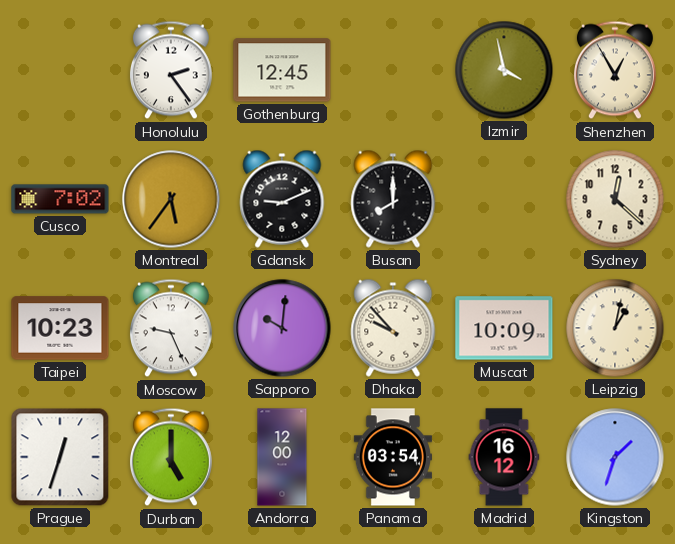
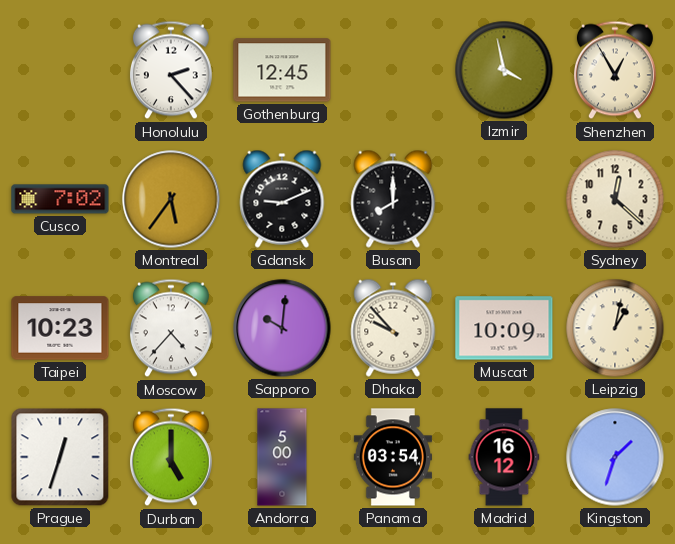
Honolulu: 2:24 -> 2:23 (171, 70)
Moscow: 9:26 -> 4:37 (171, 328)
Andorra: 12:00 -> 5:00 (282, 457)
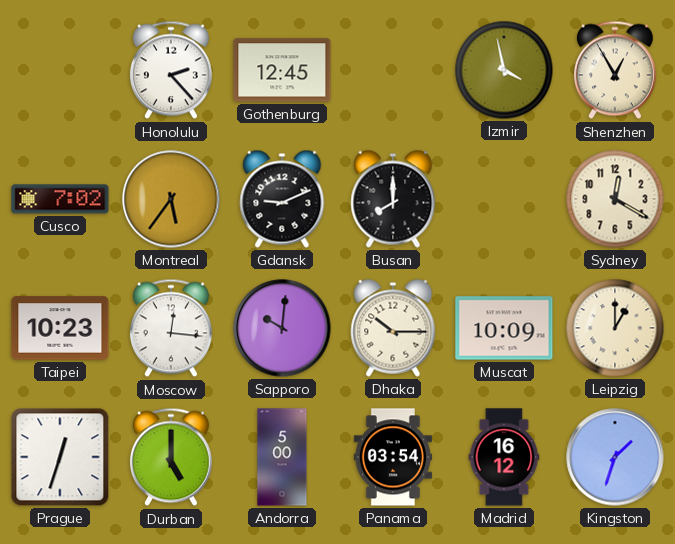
Sydney: 12:22 -> 12:20 (615, 199)
Moscow: 4:37 -> 12:16 (171, 328)
Dhaka: 9:53 -> 10:15 (393, 328)
Leipzig: 1:02 -> 1:00 (615, 328)
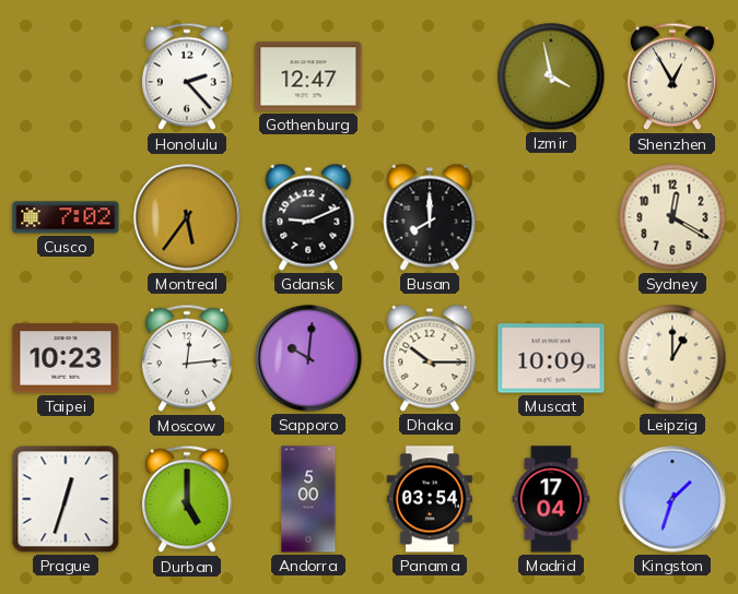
Gothenburg: 12:45 -> 12:47 (308, 76)
Moscow: 12:16 -> 12:14 (187, 358)
Madrid: 16:12 -> 17:04 (551, 499)
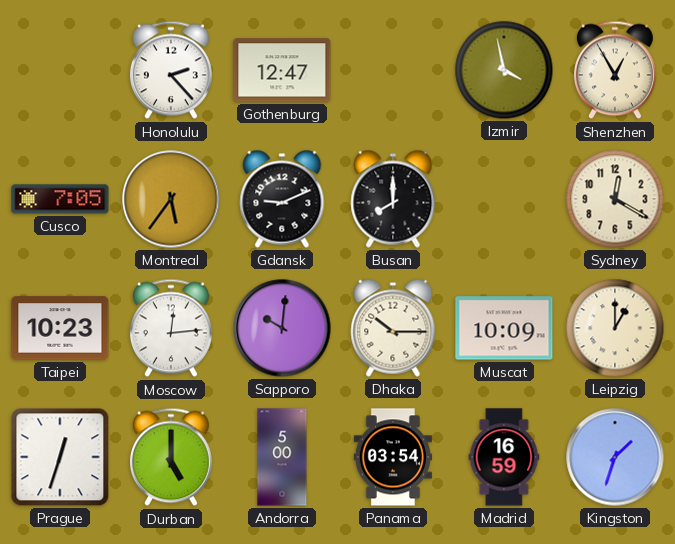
Cusco: 7:02 -> 7:05 (60, 199)
Madrid: 17:04 -> 16:59 (504, 457)
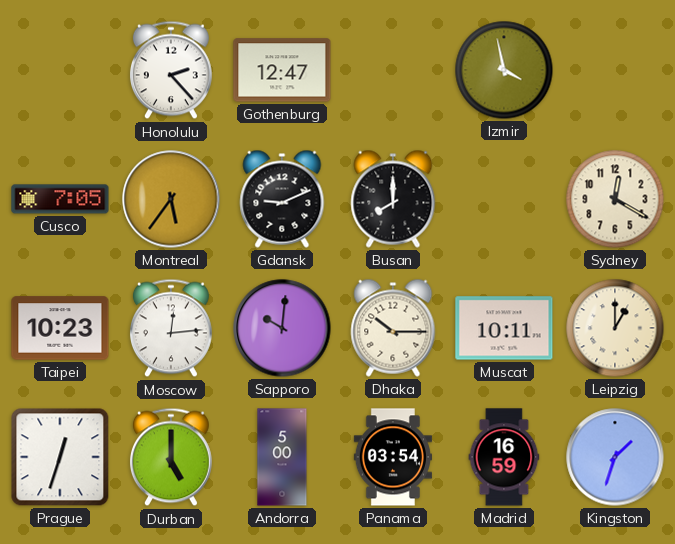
Shenzhen: 12:55 -> none (615, 70)
Muscat: 10:09 -> 10:11 (504, 328)
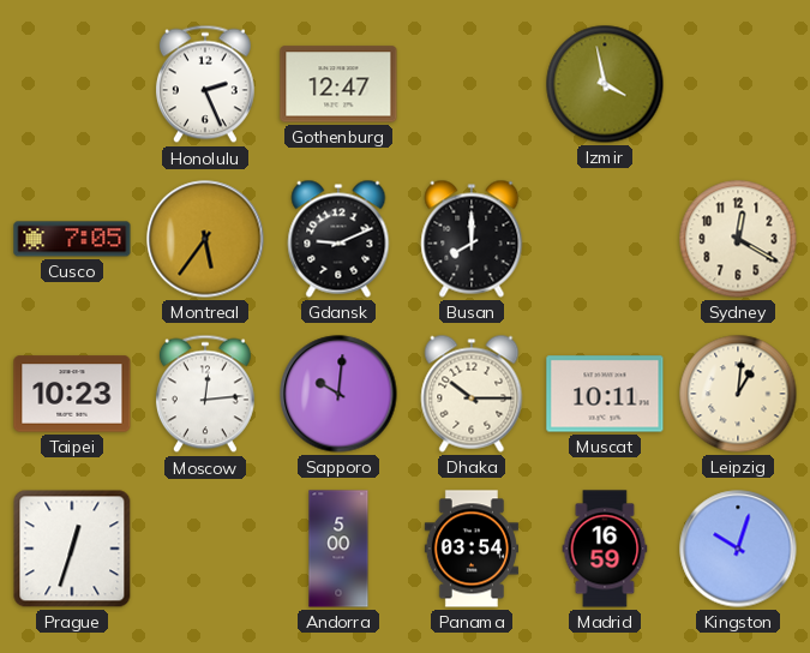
Honolulu: 2:23 -> 2:26 (205, 84)
Leipzig: 1:00 -> 1:01 (738, 394)
Durban: 5:00 -> none (171, 457)
Kingston: 1:33 -> 10:03 (738, 549)
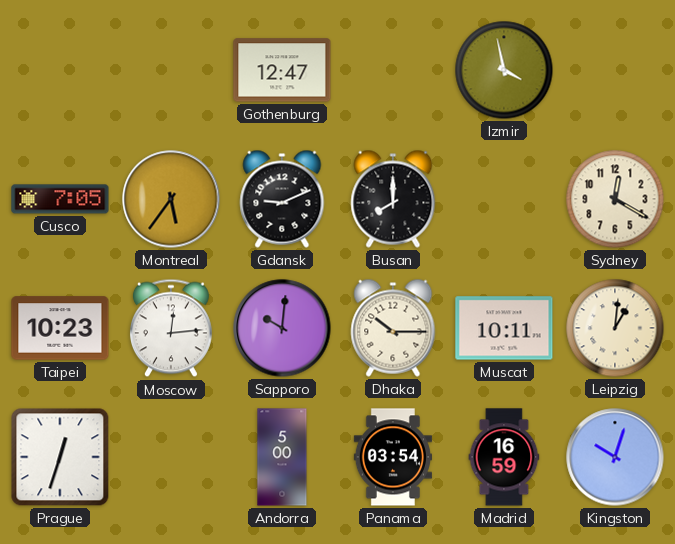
Honolulu: 2:26 -> none (205, 84)
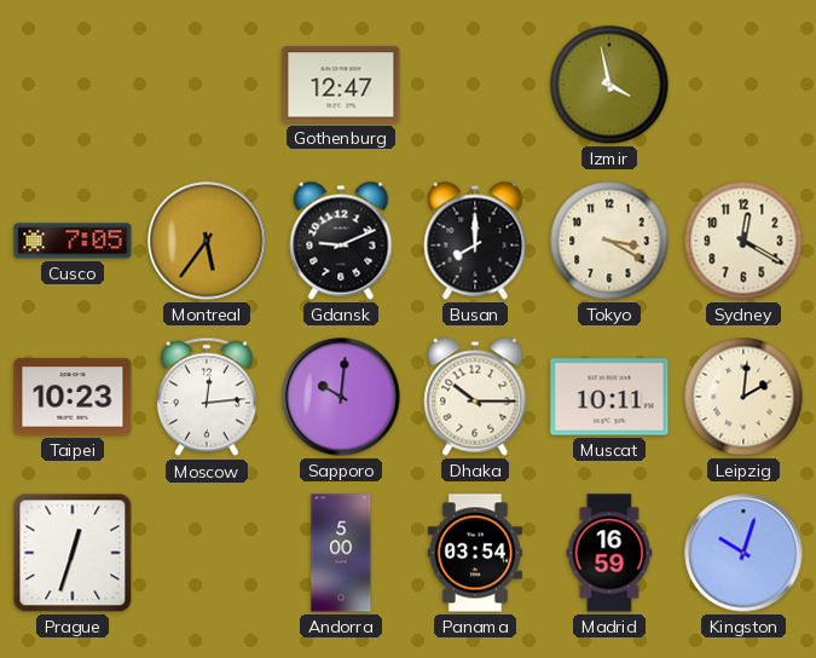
Tokyo: none -> 3:20 (609, 241)
Leipzig: 1:01 -> 2:01 (743, 397)
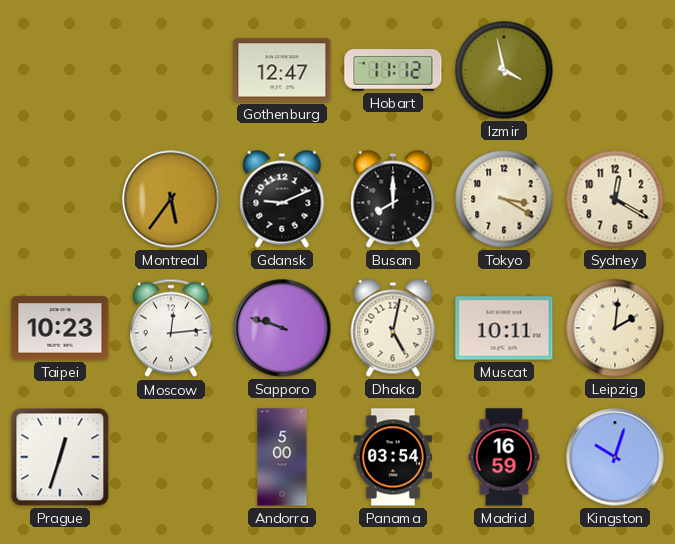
Hobart: none -> 11:12 (393, 70)
Cusco: 7:05 -> none (73, 241)
Sapporo: 10:01 -> 9:48 (282, 328)
Dhaka: 10:15 -> 5:02 (393, 328)
